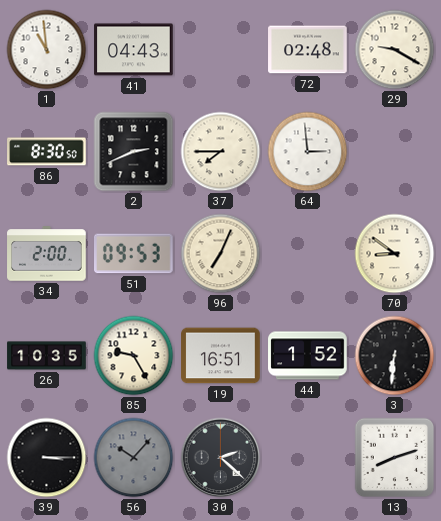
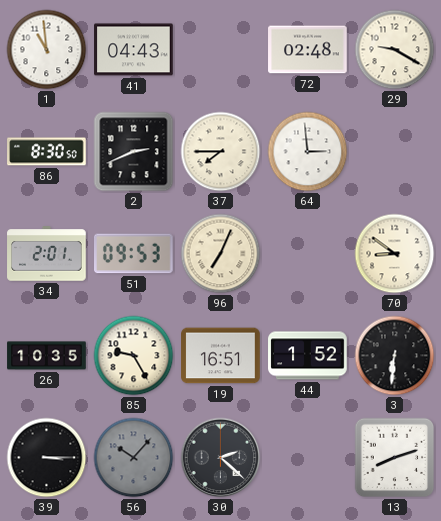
34: 2:00 -> 2:01 (47, 254)
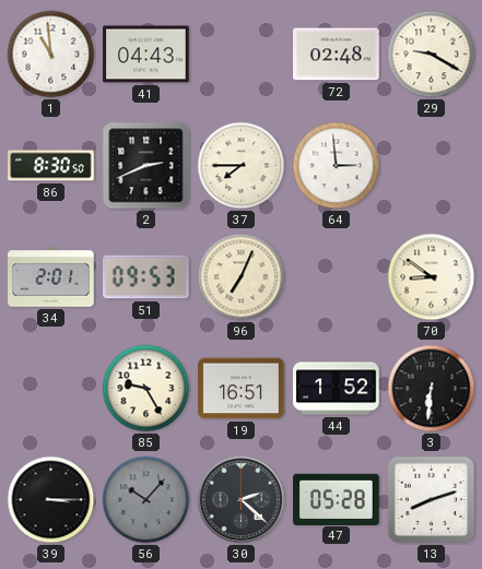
26: 10:35 -> none (47, 356)
47: none -> 05:28 (337, 499)
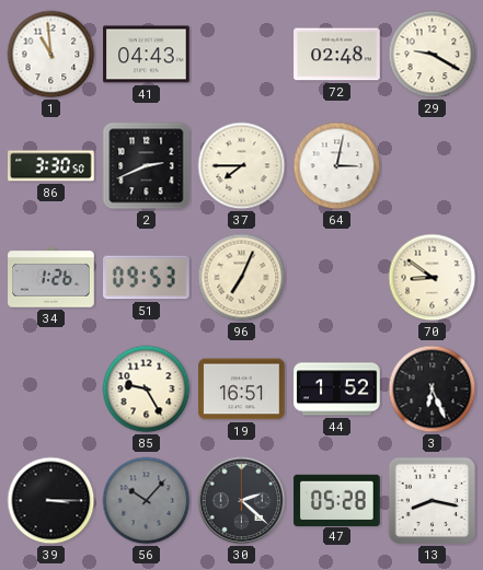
86: 8:30 -> 3:30 (51, 166)
64: 2:59 -> 3:02 (337, 166)
34: 2:01 -> 1:26 (51, 278)
3: 6:31 -> 6:26 (433, 389)
13: 8:12 -> 8:17 (433, 501)
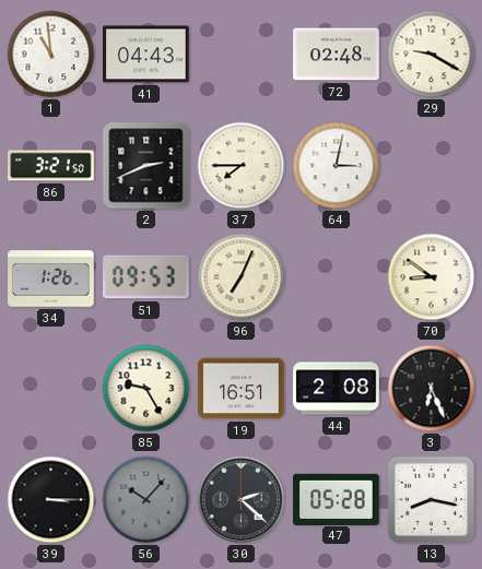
86: 3:30 -> 3:21 (51, 166)
44: 1:52 -> 2:08 (337, 389)
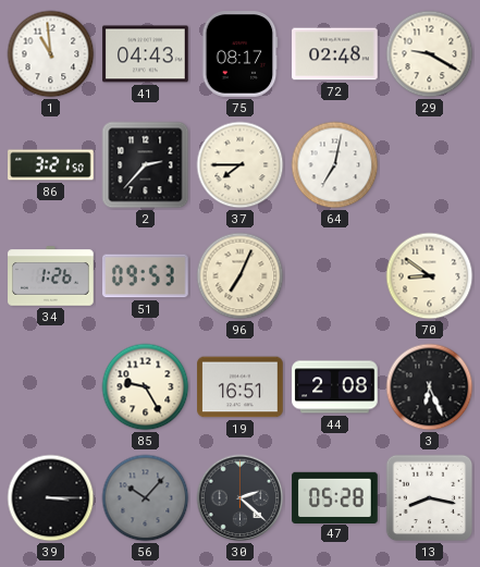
75: none -> 08:17 (241, 54)
2: 2:41 -> 2:37 (146, 165)
64: 3:02 -> 7:02 (335, 165)
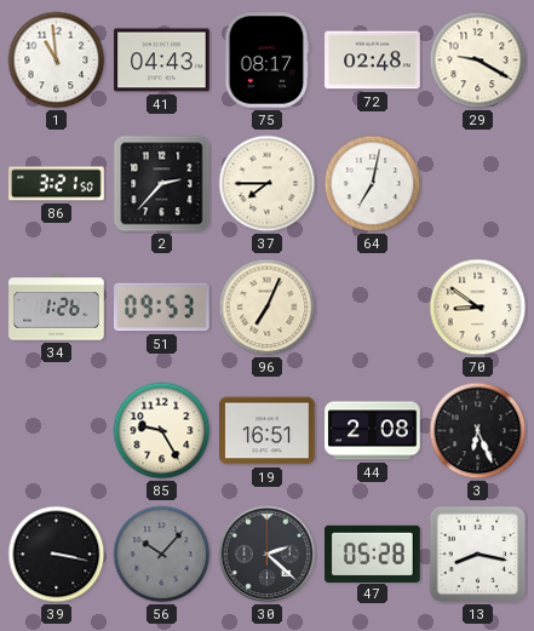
39: 3:15 -> 3:17 (57, 555)
